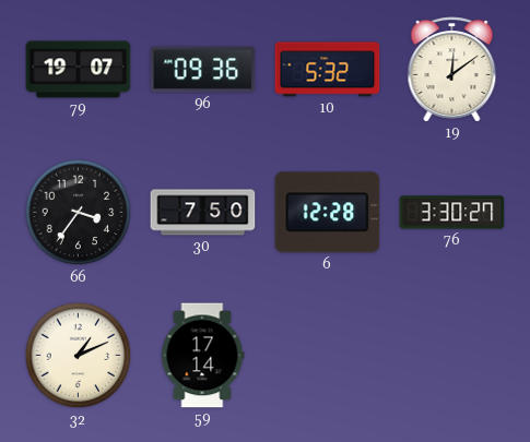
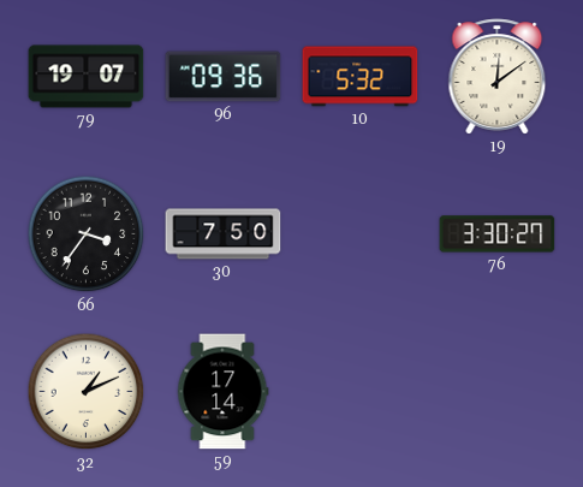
6: 12:28 -> none (328, 213)
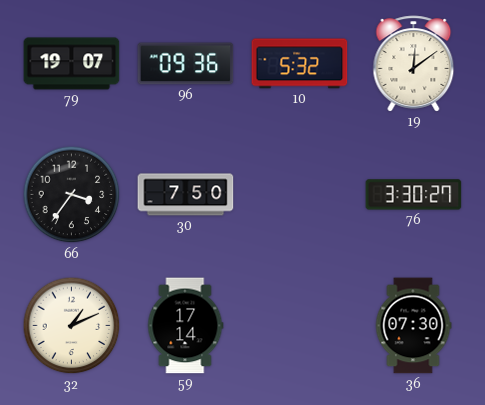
36: none -> 07:30 (413, 326)
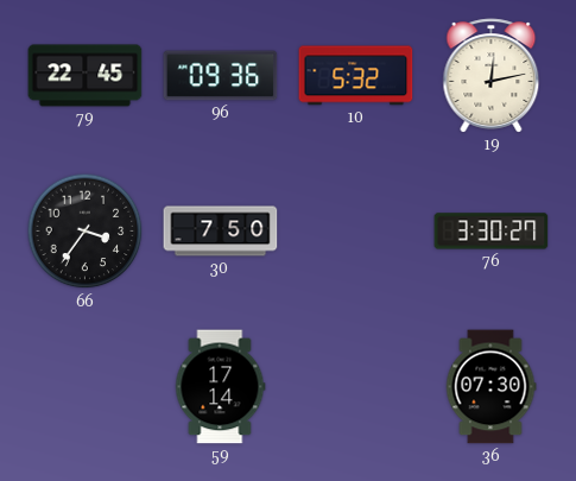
79: 19:07 -> 22:45 (86, 76)
19: 12:09 -> 12:13 (492, 76)
32: 1:11 -> none (72, 326)
